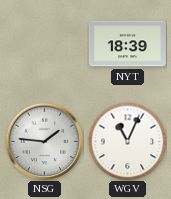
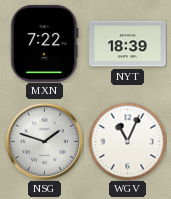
MXN: none -> 7:22 (45, 43)
NSG: 1:46 -> 1:48 (44, 141)
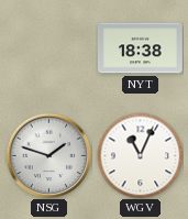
MXN: 7:22 -> none (45, 43)
NYT: 18:39 -> 18:38 (140, 48)
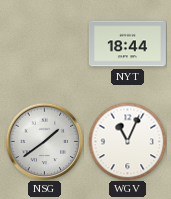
NYT: 18:38 -> 18:44 (127, 44)
NSG: 1:48 -> 1:39 (44, 141)
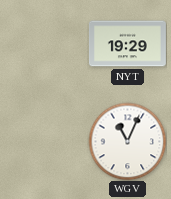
NYT: 18:44 -> 19:29 (127, 44)
NSG: 1:39 -> none (44, 141)
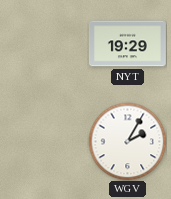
WGV: 11:04 -> 2:05 (127, 141)
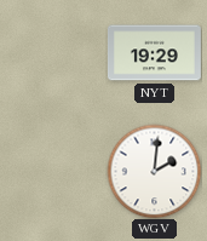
WGV: 2:05 -> 2:01 (154, 171)
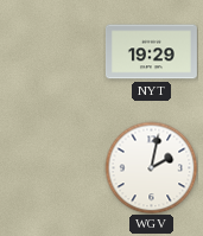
WGV: 2:01 -> 2:02 (151, 167)
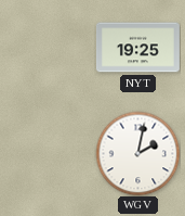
NYT: 19:29 -> 19:25 (137, 48)
